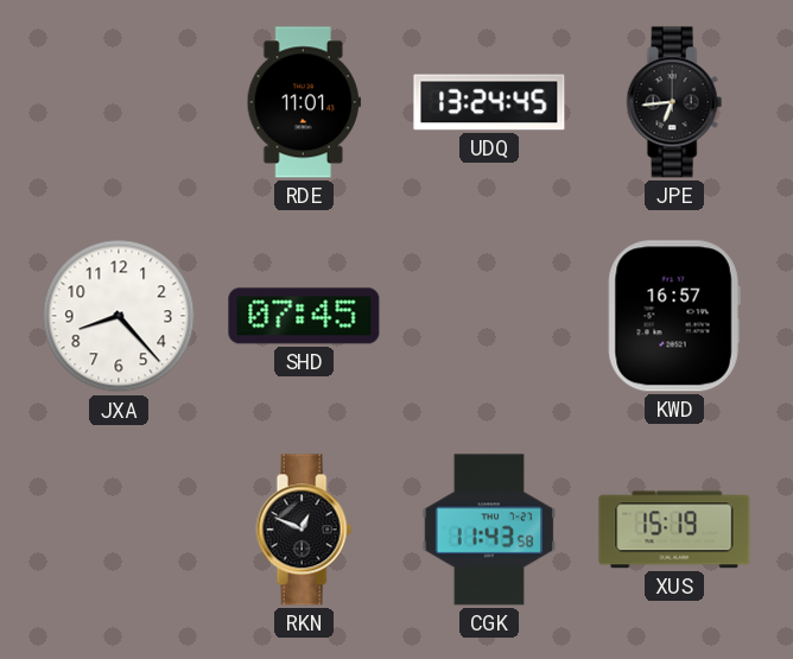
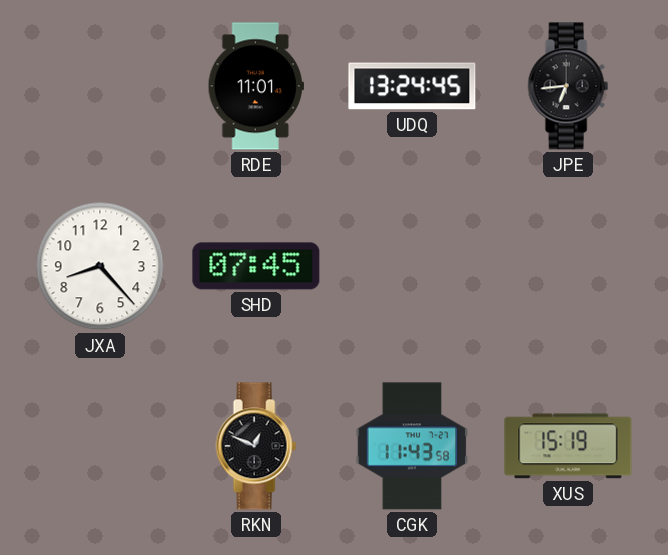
KWD: 16:57 -> none (674, 316)
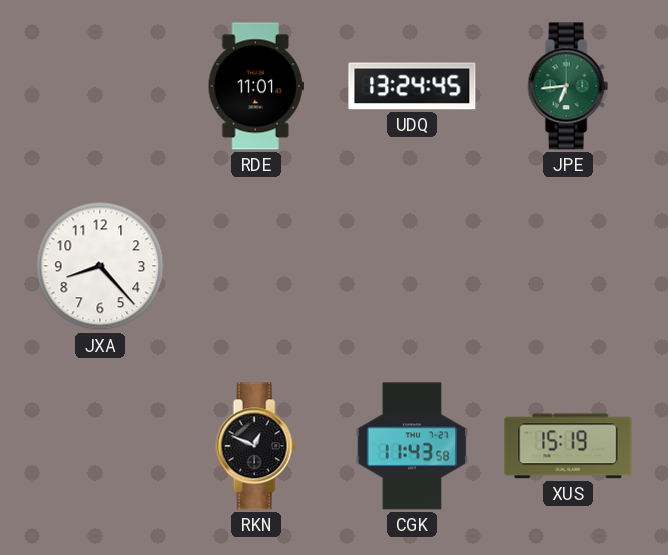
JPE dial: black -> green (568, 86)
SHD: 07:45 -> none (256, 266)
